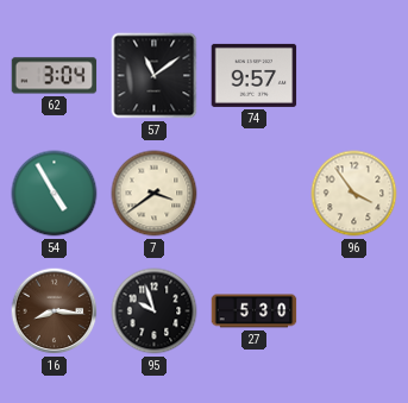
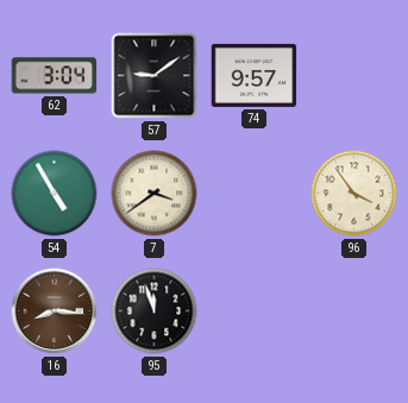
57: 11:09 -> 9:09 (155, 76)
95: 9:57 -> 11:57 (155, 311)
27: 5:30 -> none (255, 311)
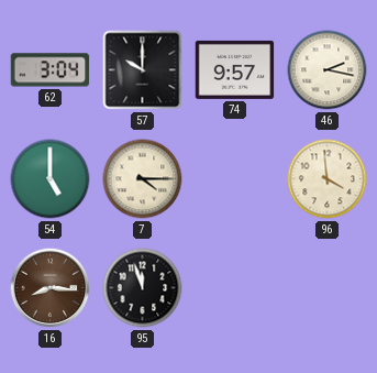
57: 9:09 -> 10:00 (143, 70)
46: none -> 2:17 (328, 70)
54: 4:55 -> 5:00 (51, 179)
7: 3:39 -> 4:15 (143, 179)
96: 3:54 -> 3:59 (328, 179)
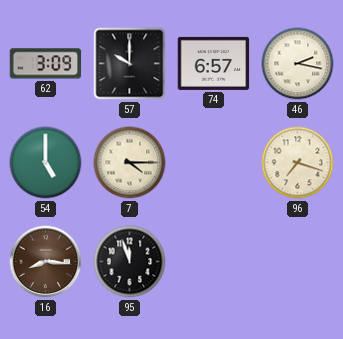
62: 3:04 -> 3:09 (46, 64)
74: 9:57 -> 6:57 (214, 63)
96: 3:59 -> 7:18 (298, 163)
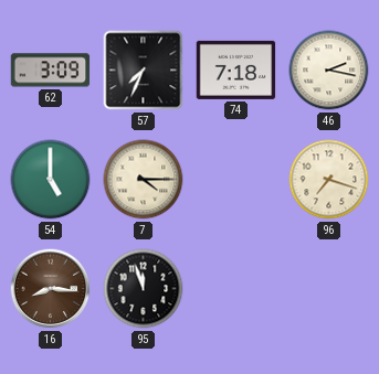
57: 10:00 -> 7:34 (144, 71)
74: 6:57 -> 7:18 (236, 70)
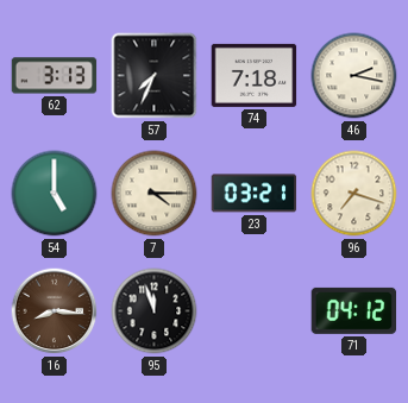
62: 3:09 -> 3:13 (55, 76)
23: none -> 03:21 (255, 194)
71: none -> 04:12 (354, 310)
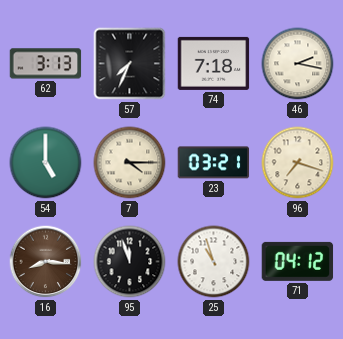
25: none -> 10:57 (214, 262)
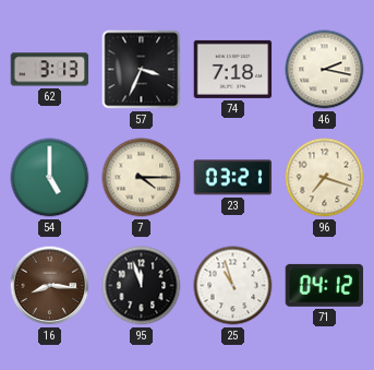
57: 7:34 -> 3:34 (142, 70)
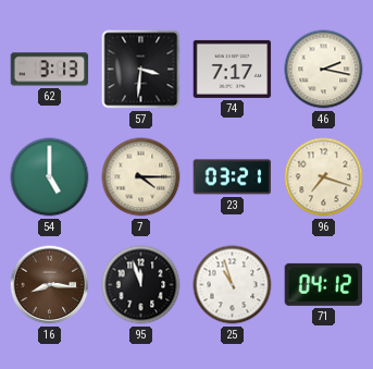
57: 3:34 -> 3:31 (141, 70)
74: 7:18 -> 7:17 (233, 69)
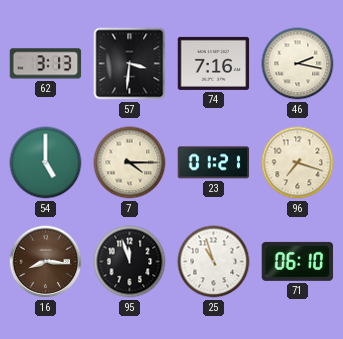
74: 7:17 -> 7:16 (214, 63)
23: 03:21 -> 01:21 (214, 163)
71: 04:12 -> 06:10 (298, 261)
